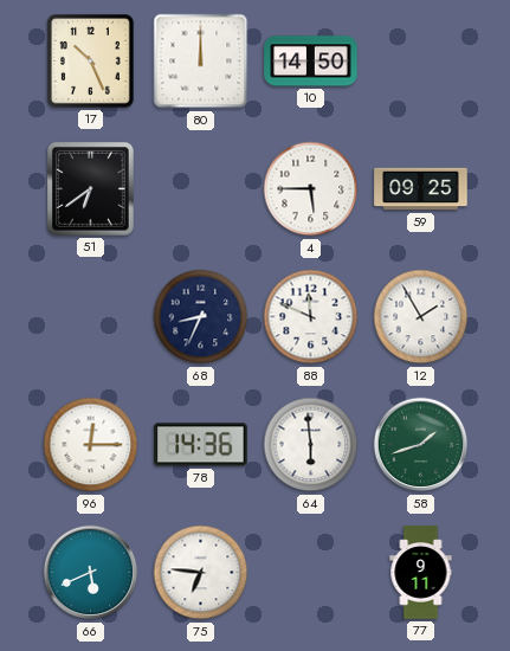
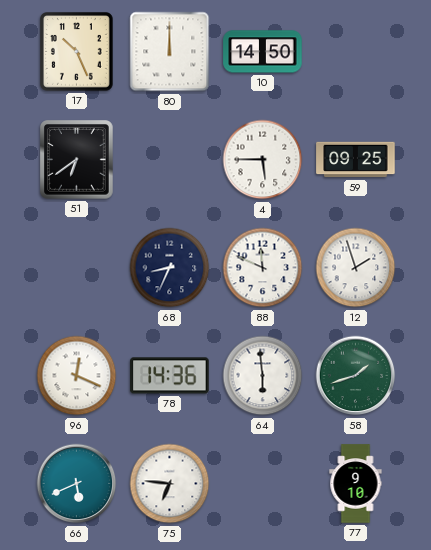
12: 1:55 -> 1:57 (356, 268)
96: 12:15 -> 12:19 (77, 376)
77: 9:11 -> 9:10 (356, 484)
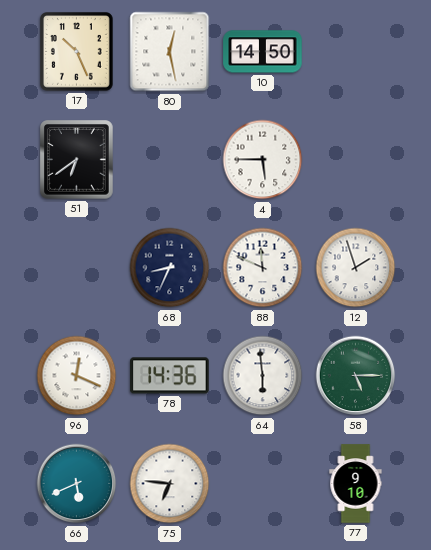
80: 12:00 -> 12:28 (170, 52)
59: 09:25 -> none (356, 160)
58: 1:42 -> 5:15 (356, 376)
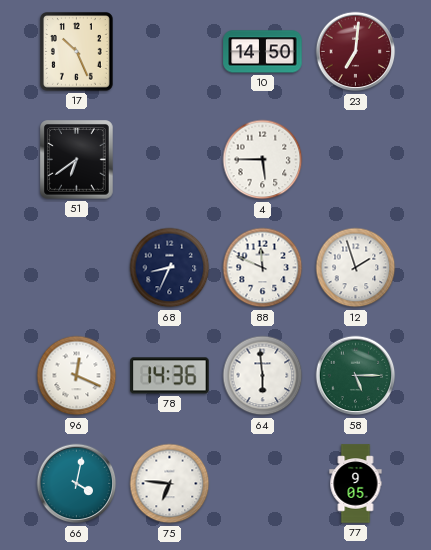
80: 12:28 -> none (170, 52)
23: none -> 7:01 (356, 52)
66: 5:41 -> 4:02 (77, 484)
77: 9:10 -> 9:05 (356, 484)
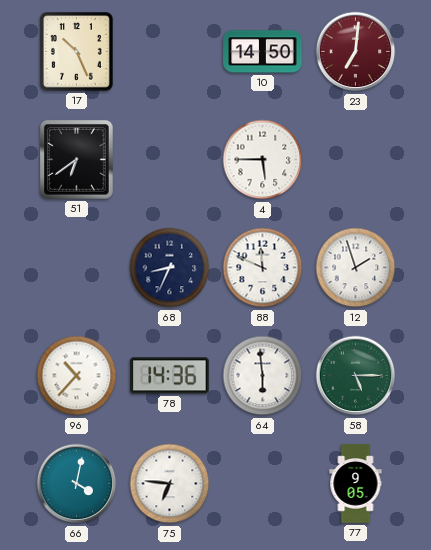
96: 12:19 -> 10:37 (77, 376)
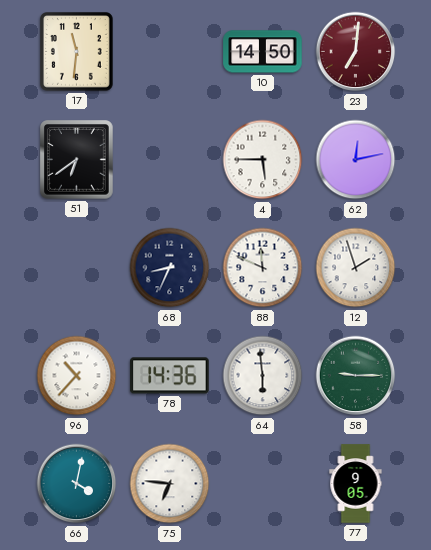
17: 10:26 -> 11:31 (77, 52)
62: none -> 12:13 (356, 160)
58: 5:15 -> 9:15 (356, 376)
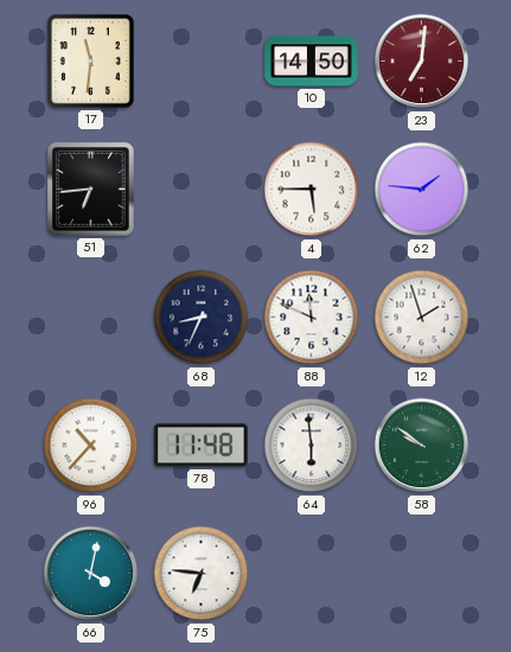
51: 6:39 -> 6:44 (91, 190)
62: 12:13 -> 1:46 (422, 190)
78: 14:36 -> 11:48 (202, 446)
58: 9:15 -> 9:51 (422, 446)
77: 9:05 -> none (356, 484)
